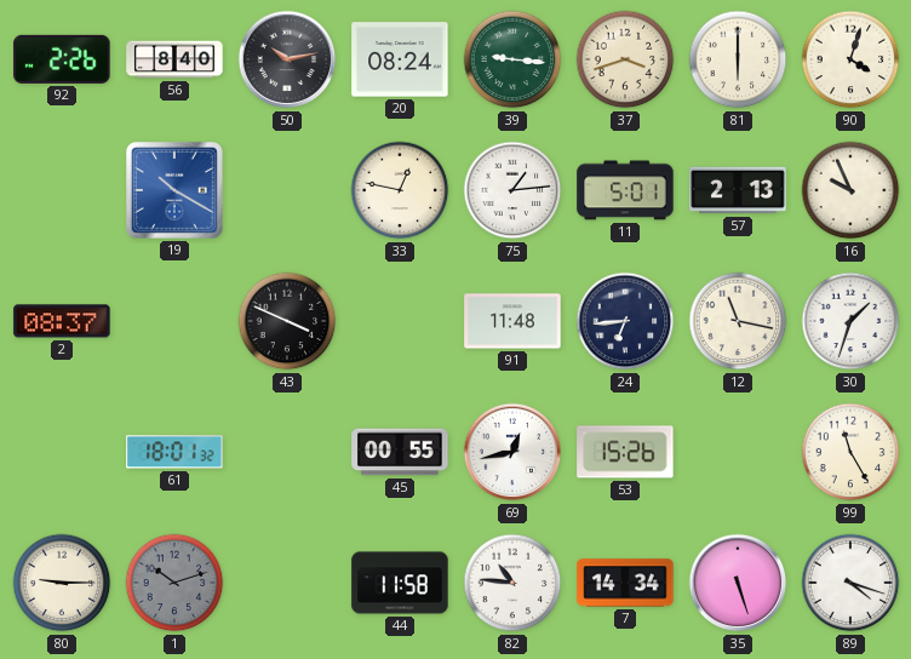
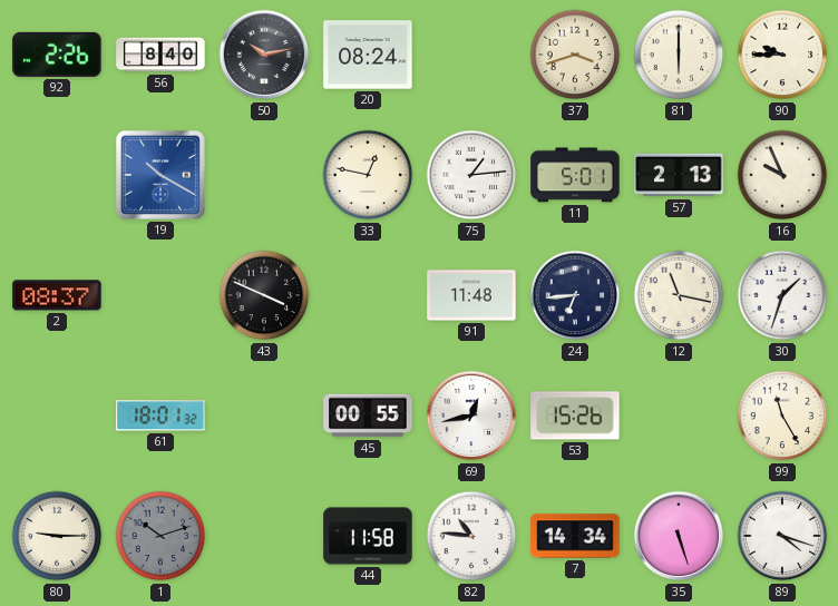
39: 9:16 -> none (512, 59)
90: 4:03 -> 9:45 (782, 55)
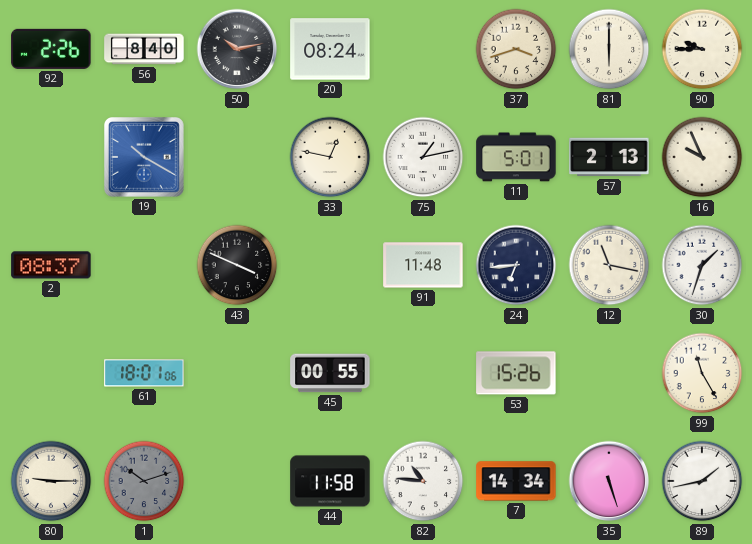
75: 1:14 -> 1:13 (423, 157)
61: 18:01:32 -> 18:01:06 (144, 373)
69: 12:43 -> none (471, 416)
89: 4:18 -> 1:43 (702, 481)
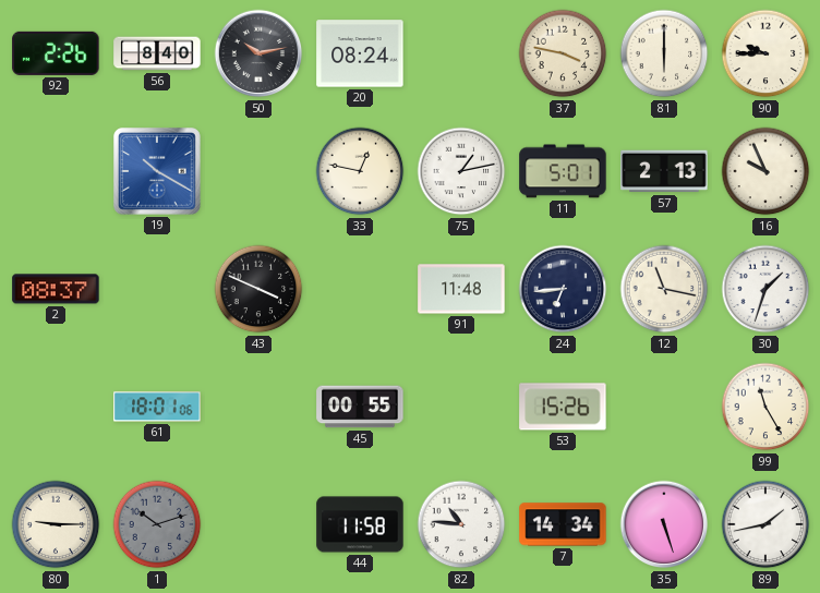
37: 3:42 -> 3:47 (563, 53)
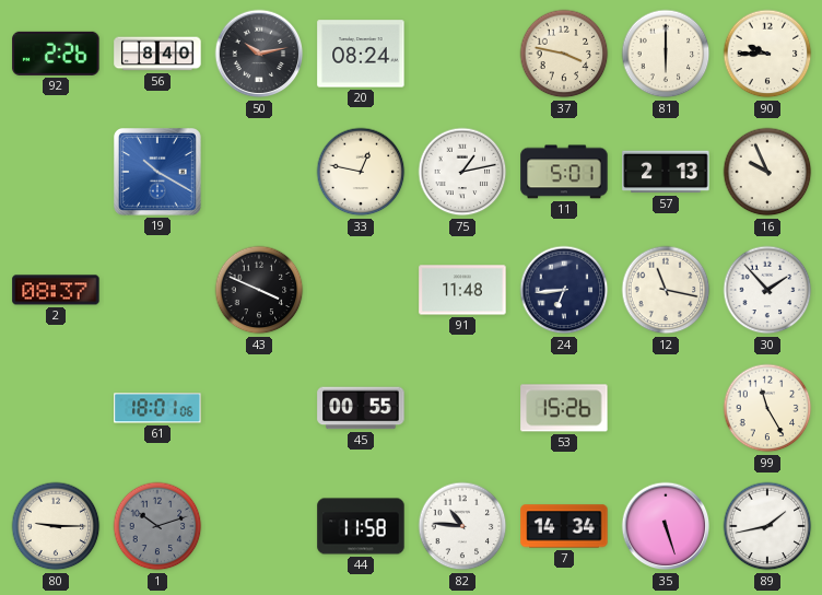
30: 1:33 -> 1:53 (767, 290)
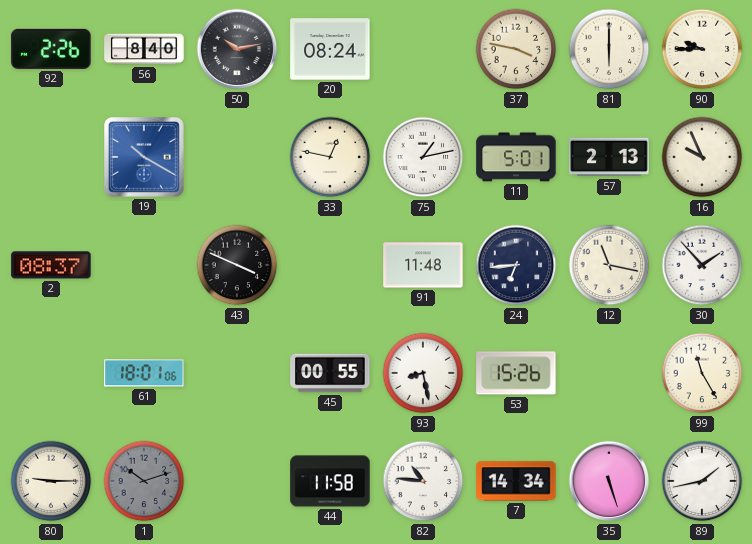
93: none -> 8:28 (423, 373)
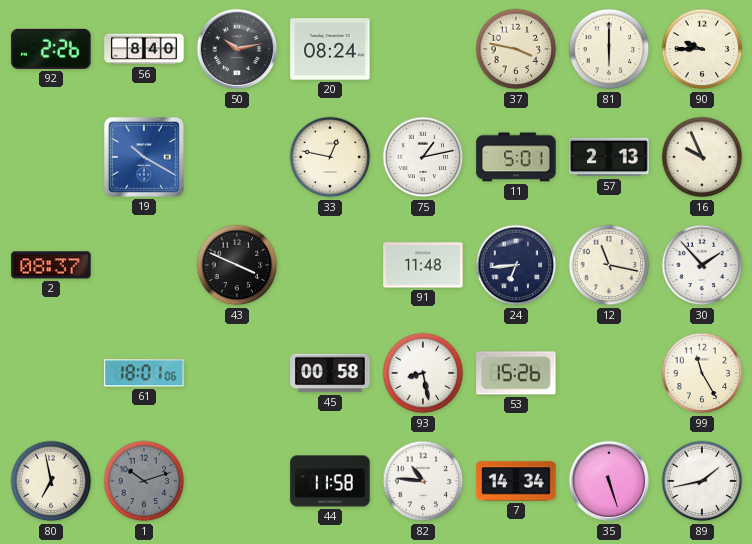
45: 00:55 -> 00:58 (330, 373)
80: 9:15 -> 6:58 (51, 481)
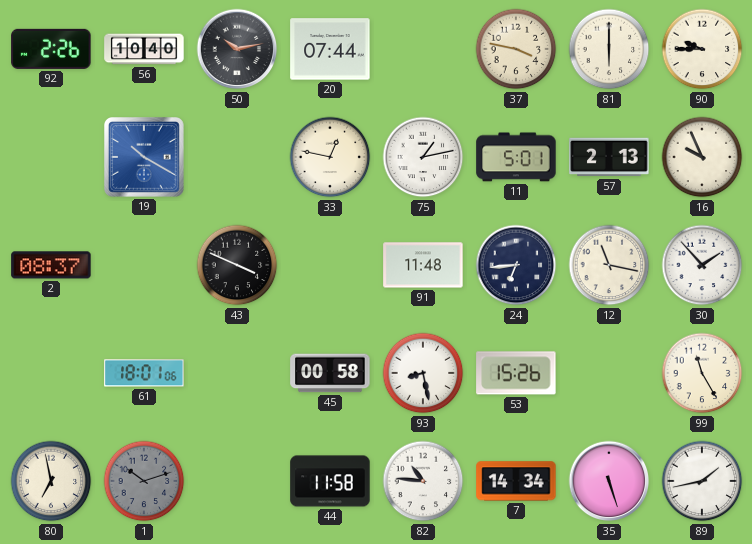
56: 8:40 -> 10:40 (144, 49)
20: 08:24 -> 07:44 (330, 49)
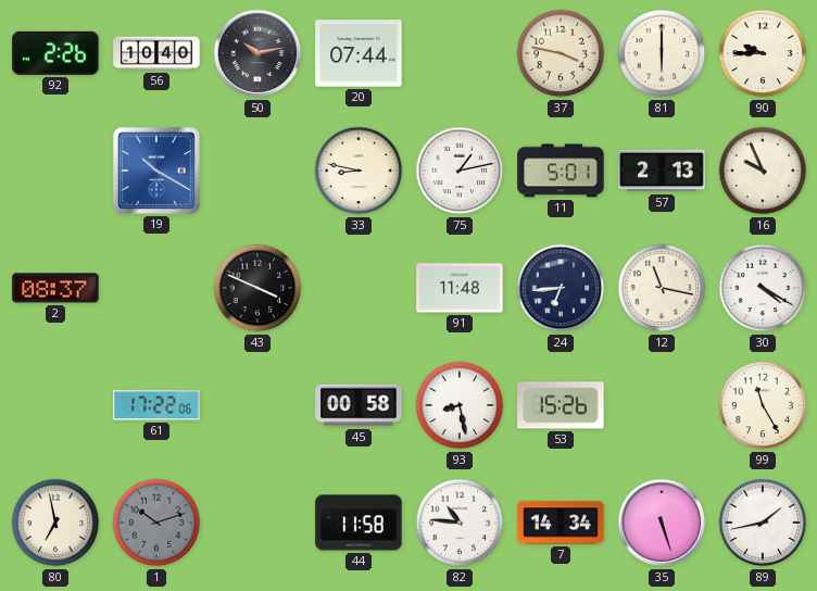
33: 12:47 -> 8:47 (359, 171)
30: 1:53 -> 4:20 (763, 288)
61: 18:01 -> 17:22 (156, 405)
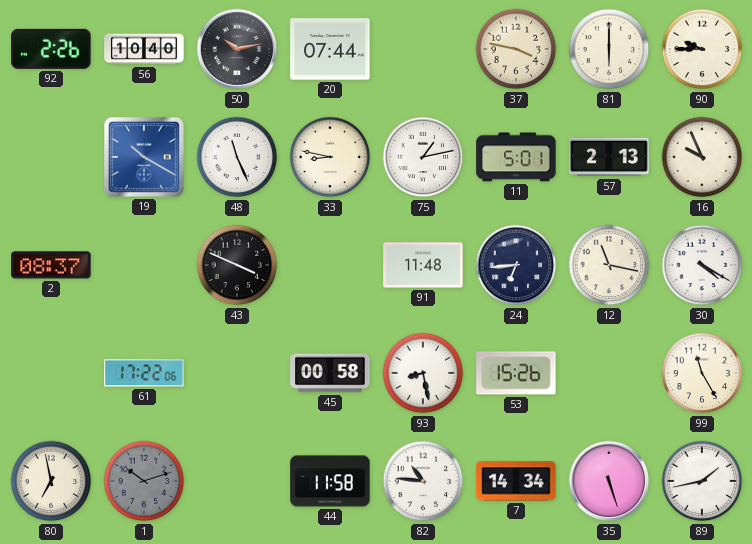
48: none -> 11:26 (237, 157)
